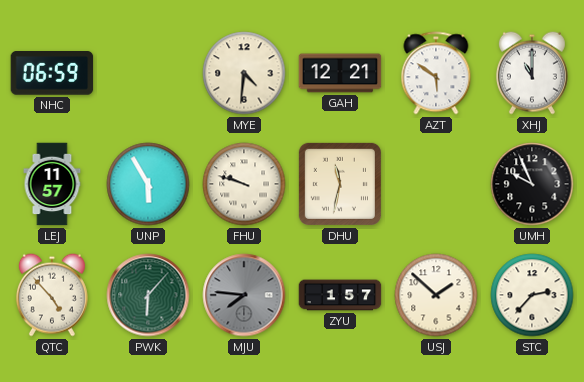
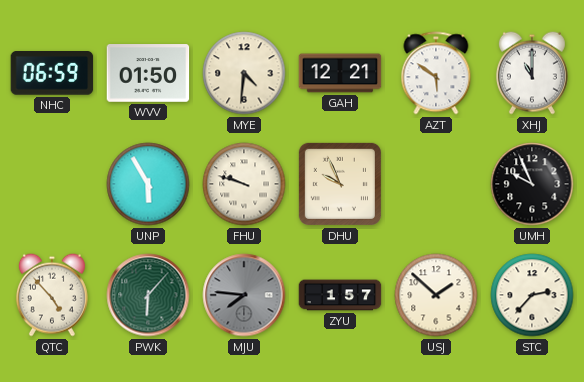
WVV: none -> 01:50 (148, 73)
LEJ: 11:57 -> none (52, 184)
DHU: 11:32 -> 9:56 (340, 184)
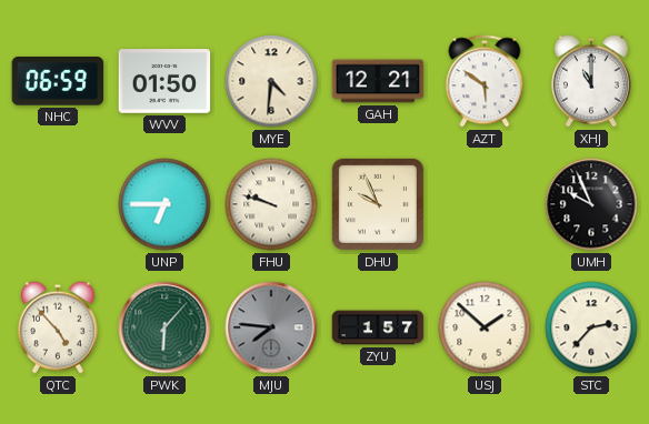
UNP: 5:55 -> 6:45 (164, 204)
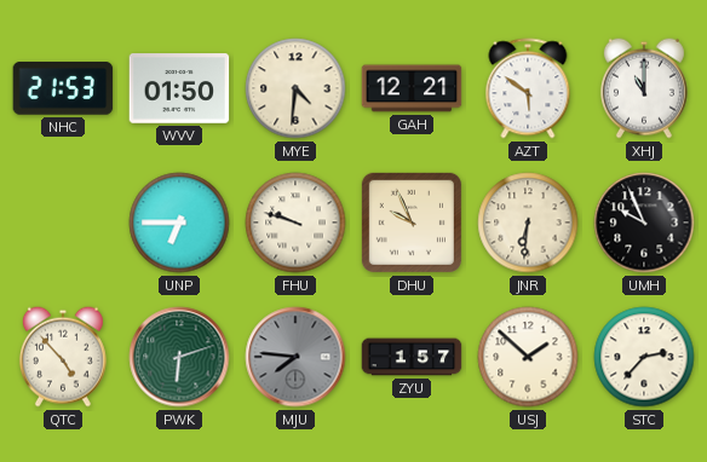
NHC: 06:59 -> 21:53 (63, 89)
JNR: none -> 6:31 (528, 223)
PWK: 6:07 -> 6:12 (179, 357)
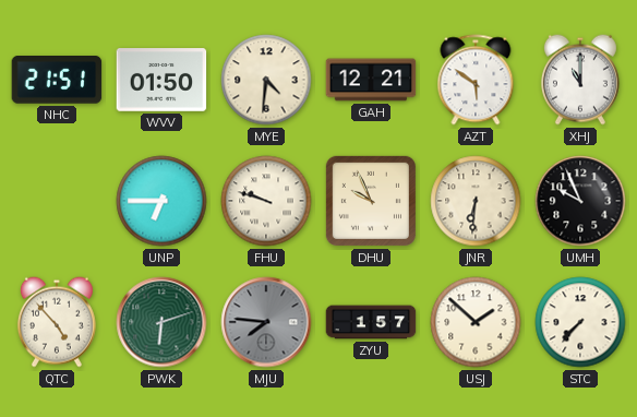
NHC: 21:53 -> 21:51 (57, 81)
STC: 2:37 -> 7:37 (580, 322)
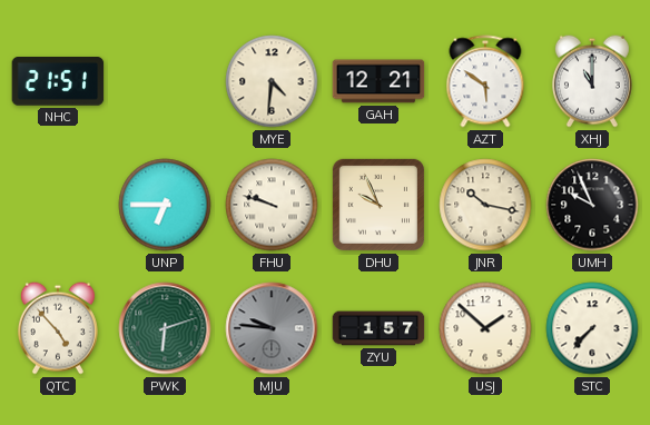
WVV: 01:50 -> none (161, 80)
JNR: 6:31 -> 10:17 (485, 205)
MJU: 7:46 -> 9:46 (272, 328)
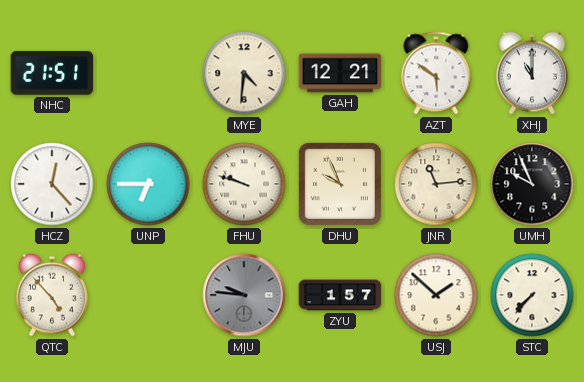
HCZ: none -> 12:23 (52, 184)
JNR: 10:17 -> 11:14 (436, 184)
PWK: 6:12 -> none (165, 328)
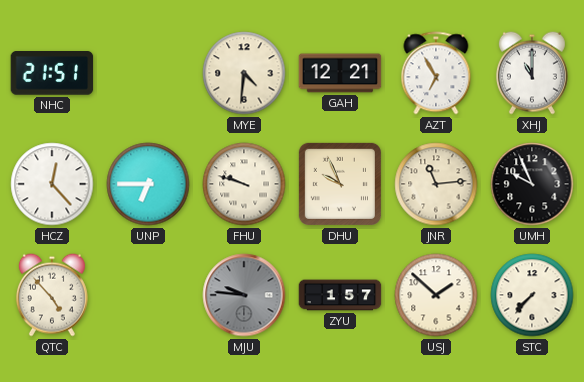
AZT: 5:51 -> 6:55 (436, 73)
